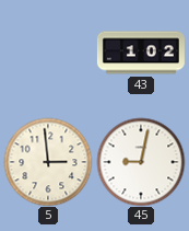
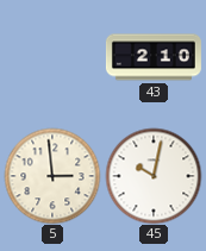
43: 1:02 -> 2:10 (154, 57)
45: 9:02 -> 10:02 (154, 176)
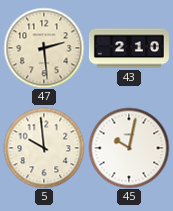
47: none -> 2:29 (44, 48)
5: 2:59 -> 9:59 (44, 148)
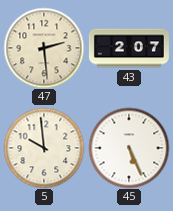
43: 2:10 -> 2:07 (129, 48)
45: 10:02 -> 5:26 (129, 148)
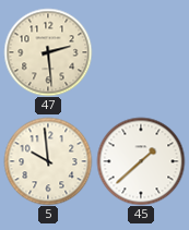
43: 2:07 -> none (129, 48)
45: 5:26 -> 1:38 (141, 161)
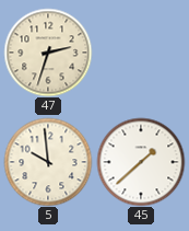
47: 2:29 -> 2:33 (48, 53)
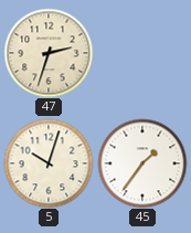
5: 9:59 -> 10:03 (49, 163)
45: 1:38 -> 1:36 (142, 163)
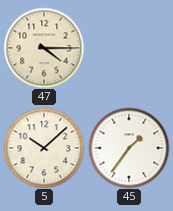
47: 2:33 -> 4:15 (44, 48)
5: 10:03 -> 10:08 (44, 148)
